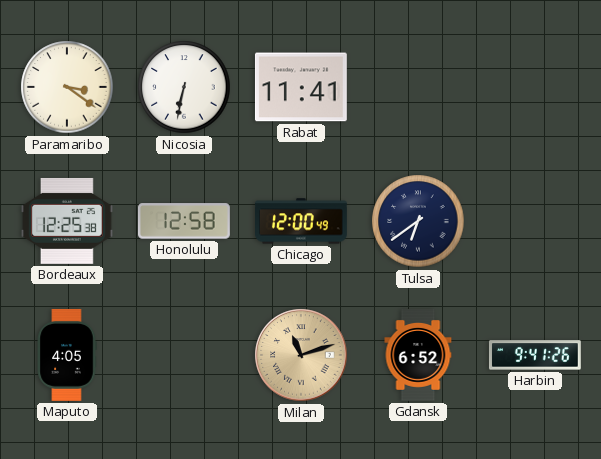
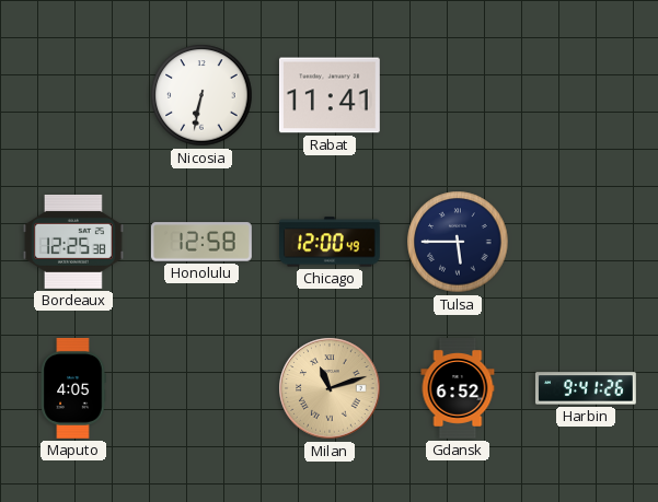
Paramaribo: 3:21 -> none (67, 87)
Tulsa: 6:39 -> 5:45 (458, 242)
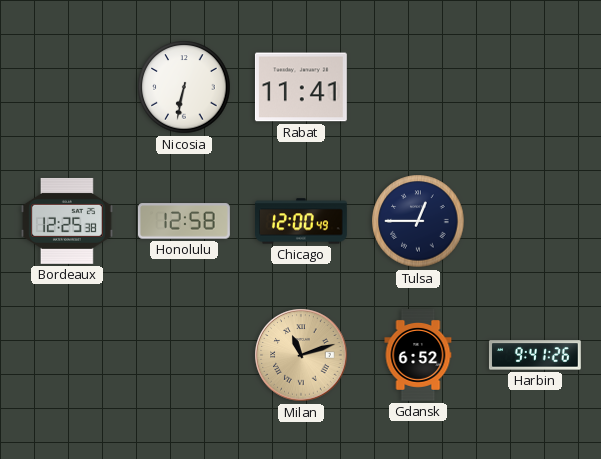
Tulsa: 5:45 -> 12:45 (418, 221)
Maputo: 4:05 -> none (73, 388)
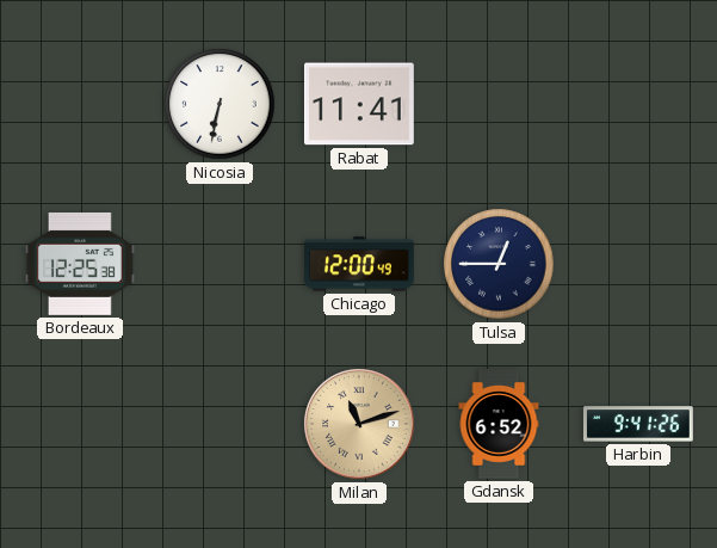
Honolulu: 12:58 -> none (184, 221)
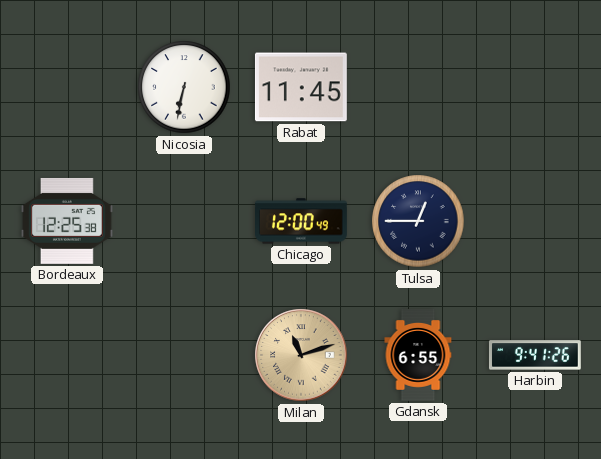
Rabat: 11:41 -> 11:45 (301, 87)
Gdansk: 6:52 -> 6:55 (418, 356)
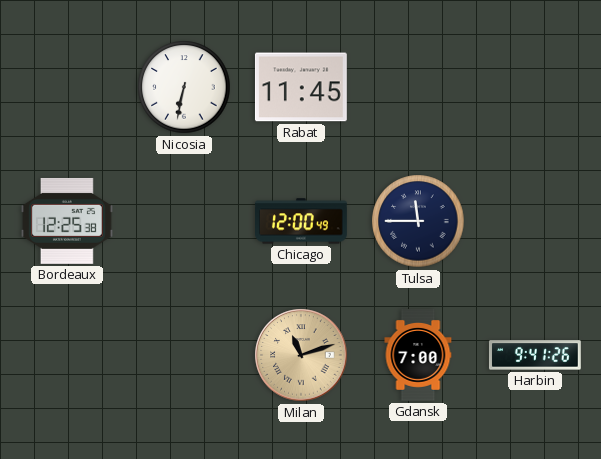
Tulsa: 12:45 -> 11:45 (418, 221)
Gdansk: 6:55 -> 7:00 (418, 356)
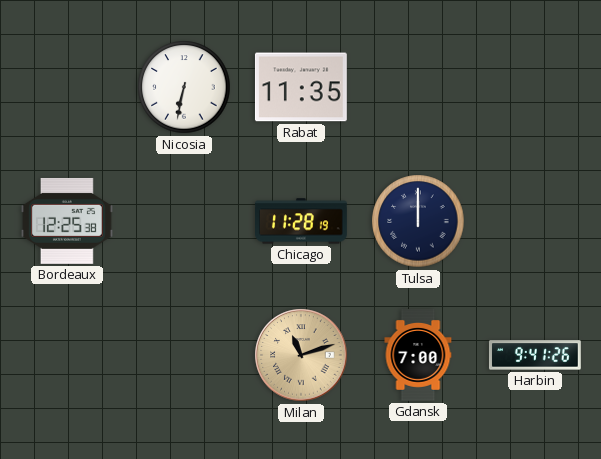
Rabat: 11:45 -> 11:35 (301, 87)
Chicago: 12:00 -> 11:28 (302, 221)
Tulsa: 11:45 -> 12:00 (418, 221)
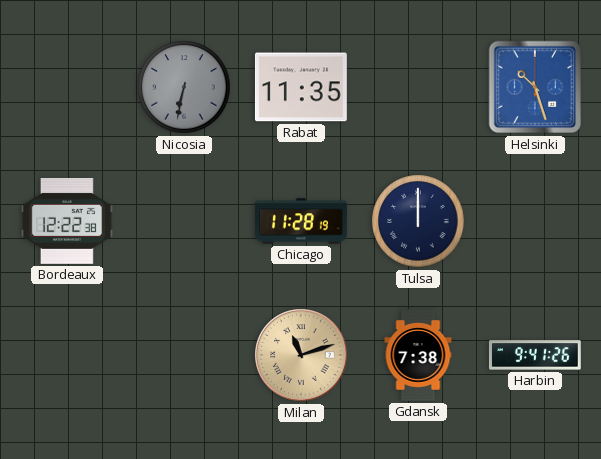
Nicosia dial: white -> grey (184, 87)
Helsinki: none -> 10:27 (535, 87)
Bordeaux: 12:25 -> 12:22 (67, 221)
Gdansk: 7:00 -> 7:38 (418, 356)
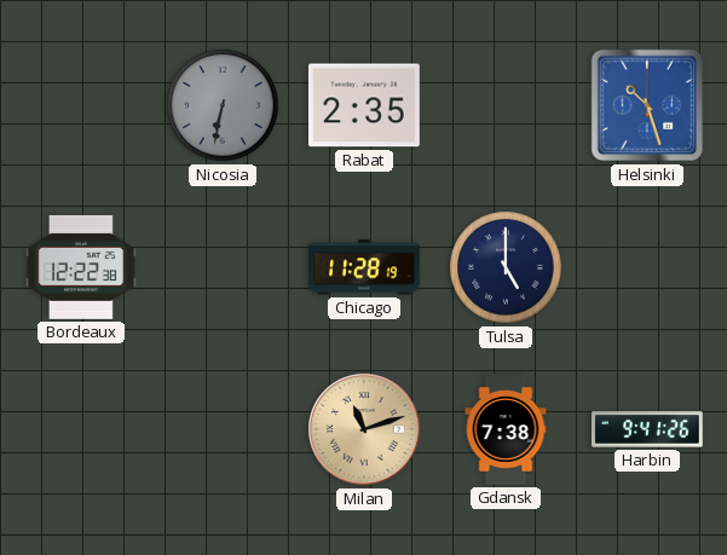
Rabat: 11:35 -> 2:35 (364, 105)
Tulsa: 12:00 -> 5:00 (506, 267)
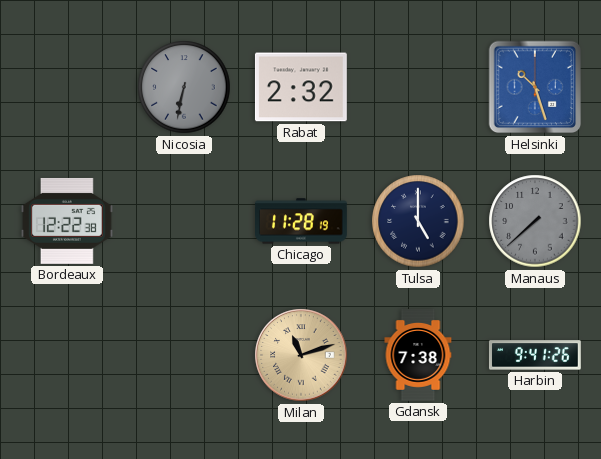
Rabat: 2:35 -> 2:32 (301, 87)
Manaus: none -> 7:38 (535, 221)
